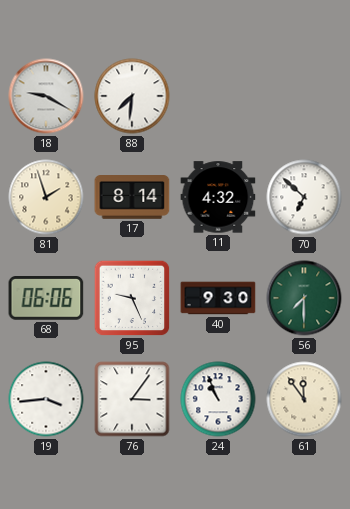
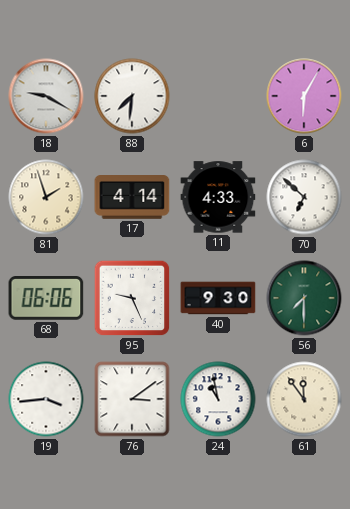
6: none -> 6:05 (304, 96)
17: 8:14 -> 4:14 (132, 198)
11: 4:32 -> 4:33 (218, 197)
76: 3:06 -> 3:09 (132, 399)
24: 10:56 -> 10:58 (218, 399)
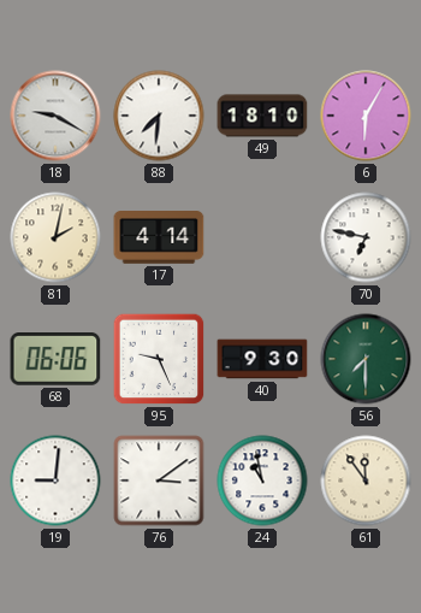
49: none -> 18:10 (262, 116)
81: 1:57 -> 2:02 (55, 237)
11: 4:33 -> none (218, 197)
70: 6:52 -> 6:47 (366, 237)
19: 3:44 -> 9:01 (55, 481)
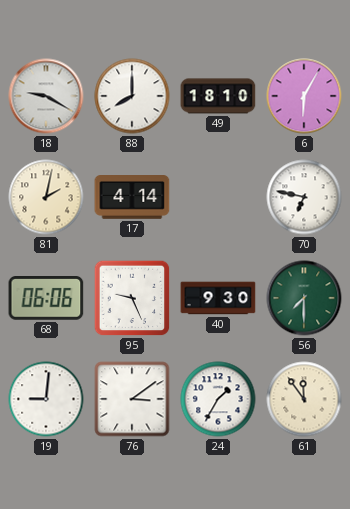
88: 7:31 -> 8:00 (132, 96)
24: 10:58 -> 1:35 (218, 399)
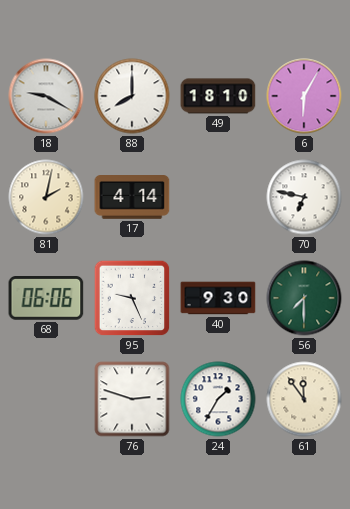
19: 9:01 -> none (46, 399)
76: 3:09 -> 2:48 (132, 399)
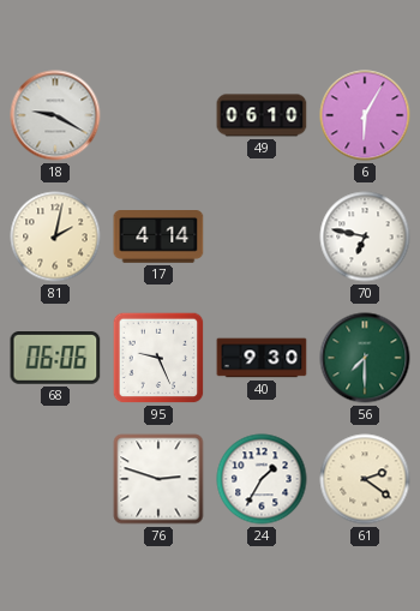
88: 8:00 -> none (132, 96)
49: 18:10 -> 06:10 (262, 115)
61: 11:54 -> 2:21 (365, 479)
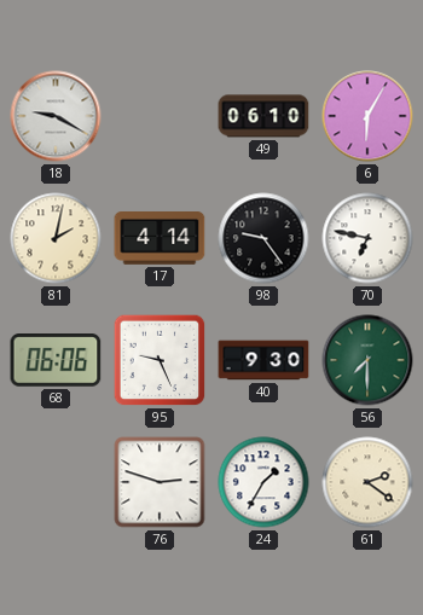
98: none -> 9:24 (263, 238)
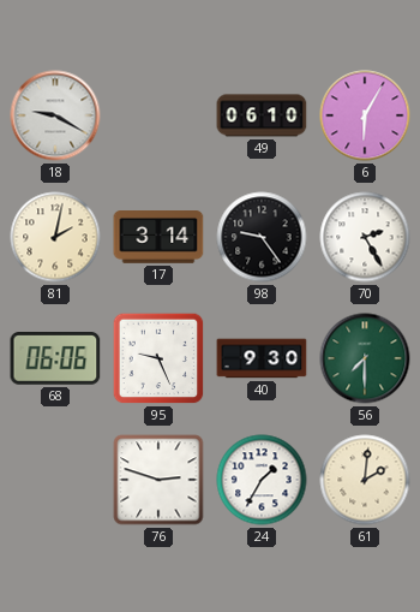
17: 4:14 -> 3:14 (158, 238)
70: 6:47 -> 2:25 (365, 237)
61: 2:21 -> 2:01 (365, 480)
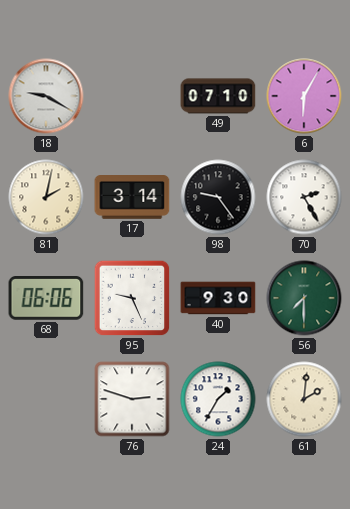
49: 06:10 -> 07:10 (218, 96)
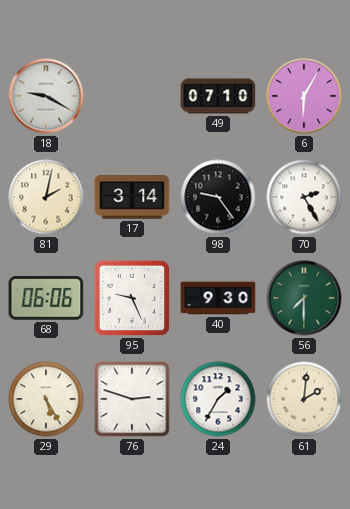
29: none -> 5:25 (46, 399)
